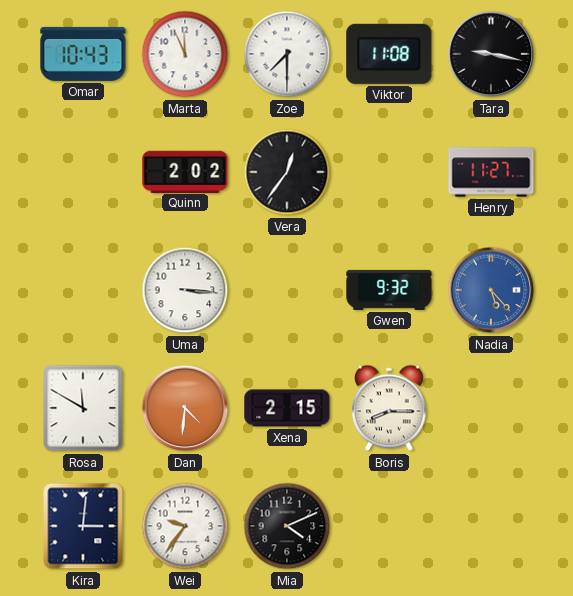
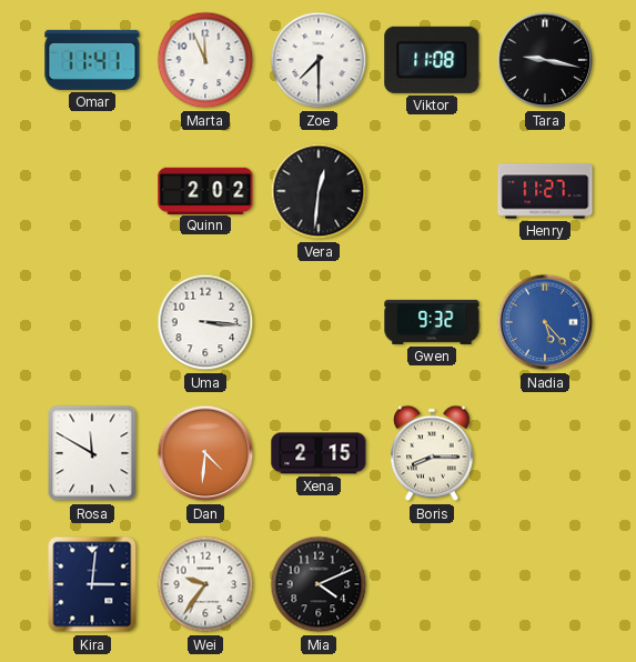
Omar: 10:43 -> 11:41 (92, 60)
Vera: 12:36 -> 12:31 (319, 191)
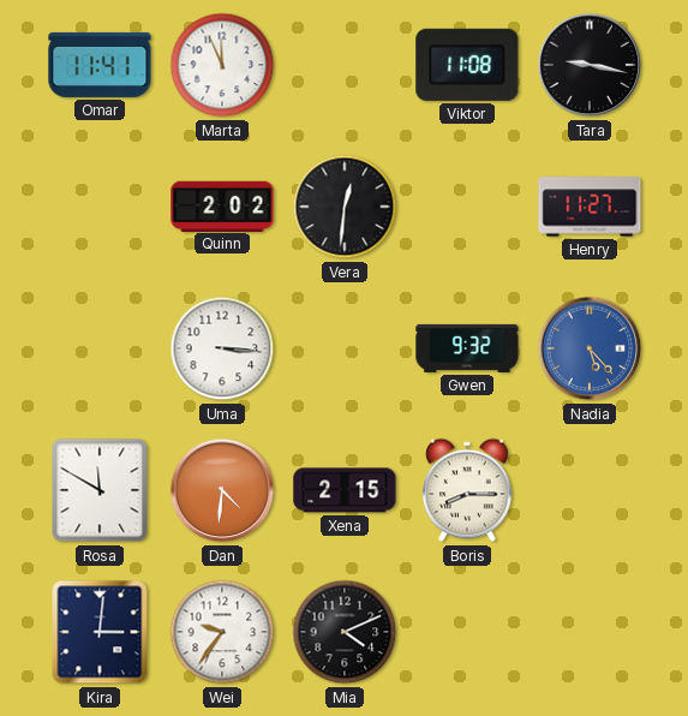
Zoe: 7:30 -> none (319, 60)
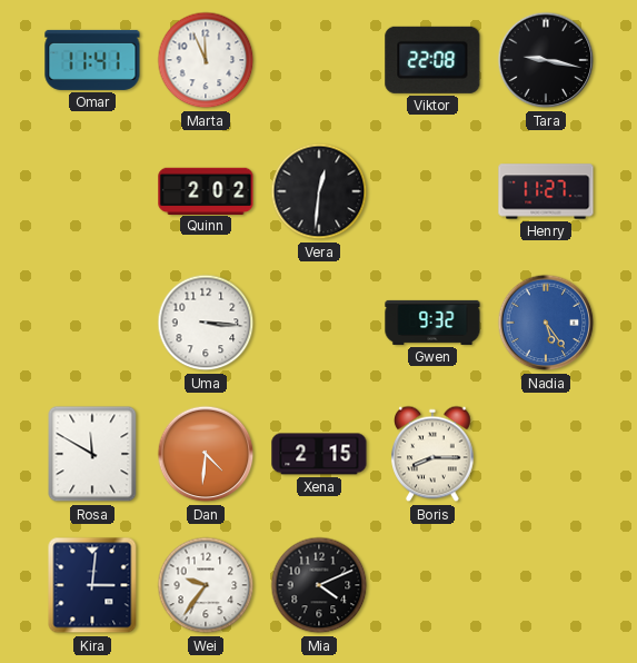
Viktor: 11:08 -> 22:08 (432, 60)
Nadia: 5:23 -> 5:24 (546, 323)
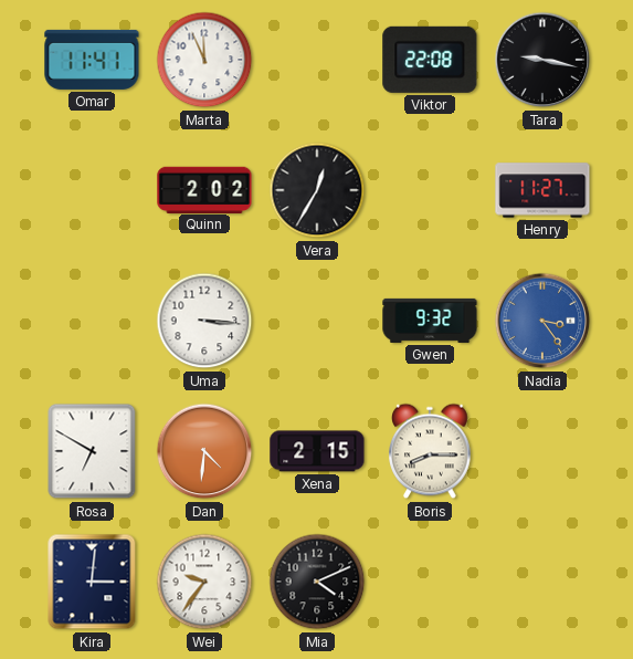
Vera: 12:31 -> 12:35 (317, 190)
Nadia: 5:24 -> 3:24 (542, 321)
Rosa: 11:50 -> 6:50 (92, 451)
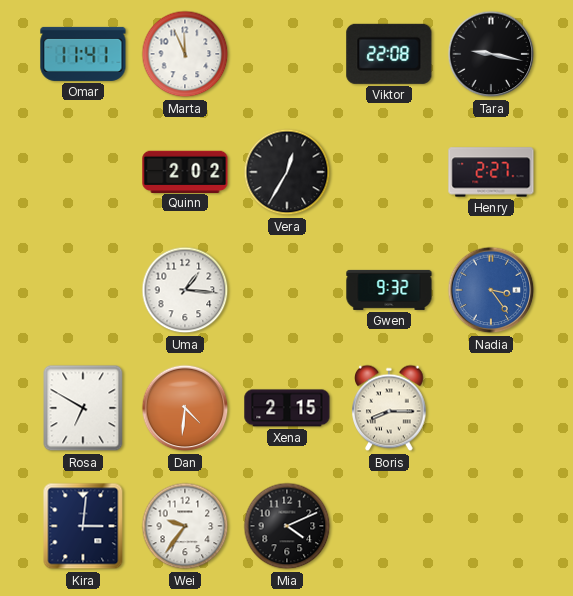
Henry: 11:27 -> 2:27 (491, 172)
Uma: 3:16 -> 1:16 (185, 290)
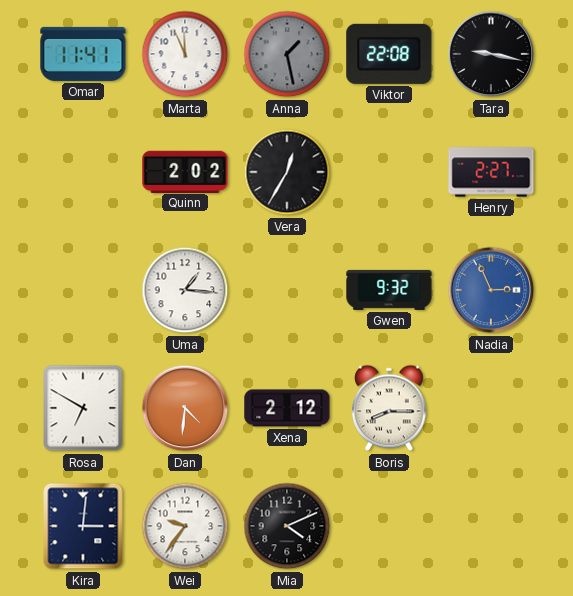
Anna: none -> 1:28 (287, 54)
Nadia: 3:24 -> 2:56 (491, 290)
Xena: 2:15 -> 2:12 (287, 408)
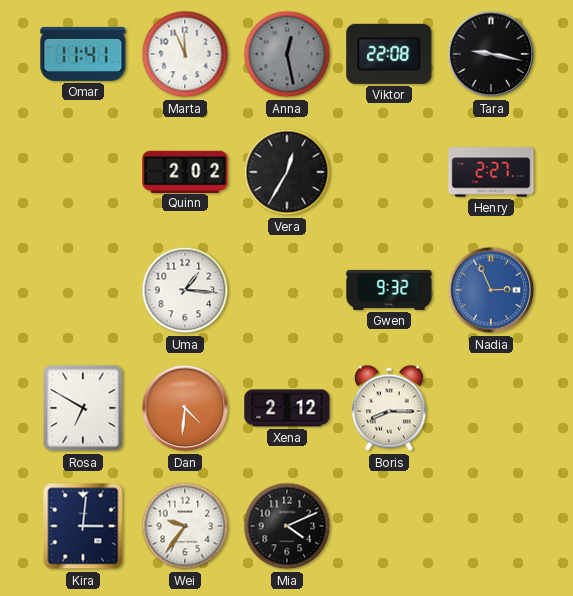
Anna: 1:28 -> 12:28 (287, 54)
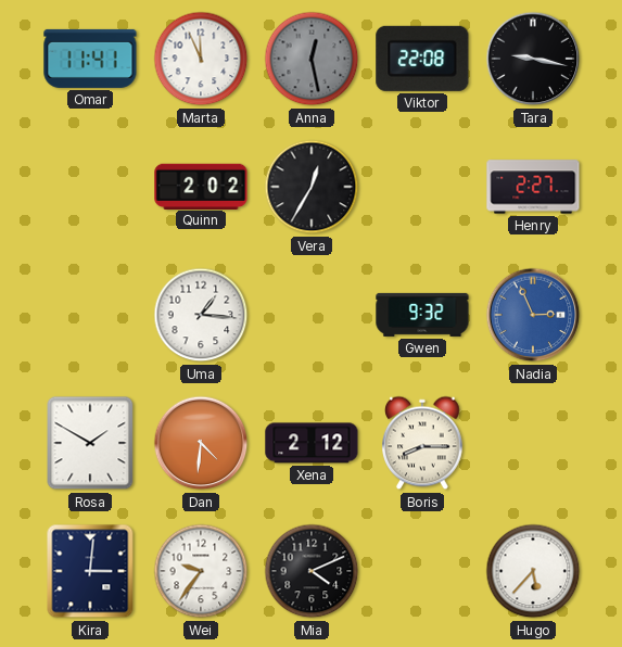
Rosa: 6:50 -> 1:50 (90, 443)
Hugo: none -> 5:37 (533, 571)
